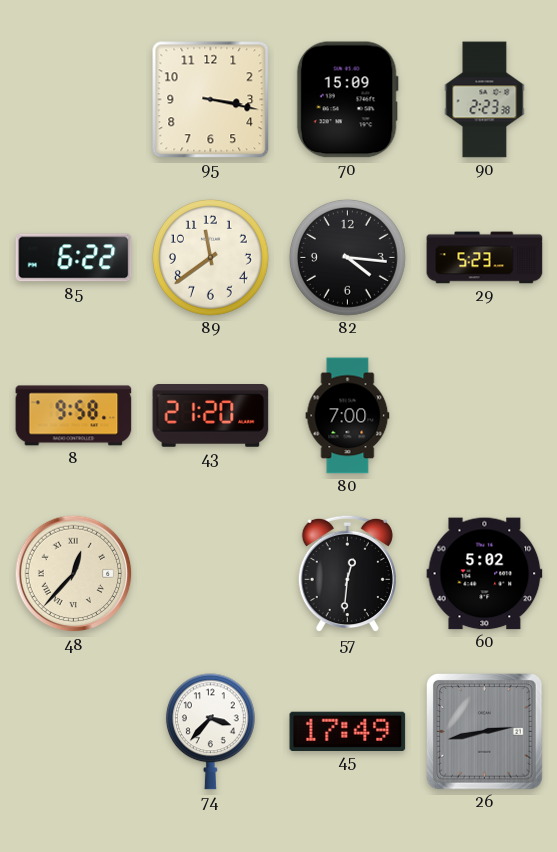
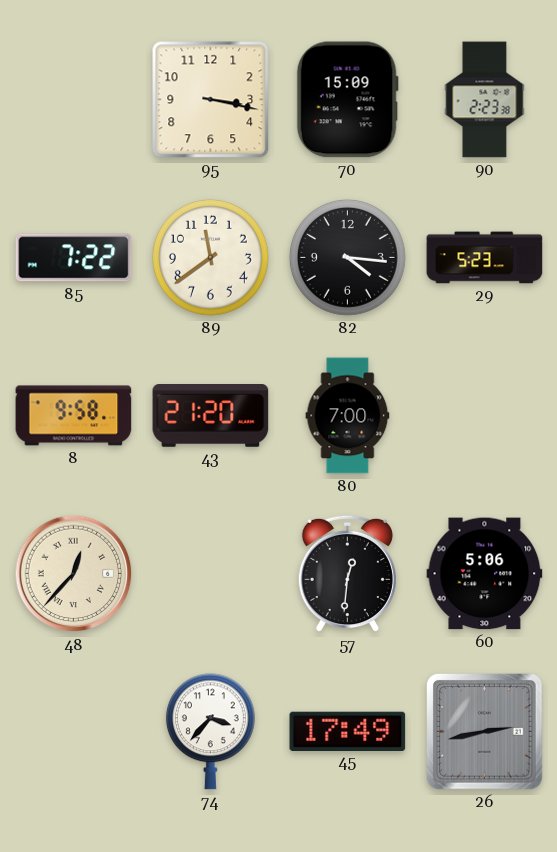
85: 6:22 -> 7:22 (74, 258)
60: 5:02 -> 5:06 (485, 574)
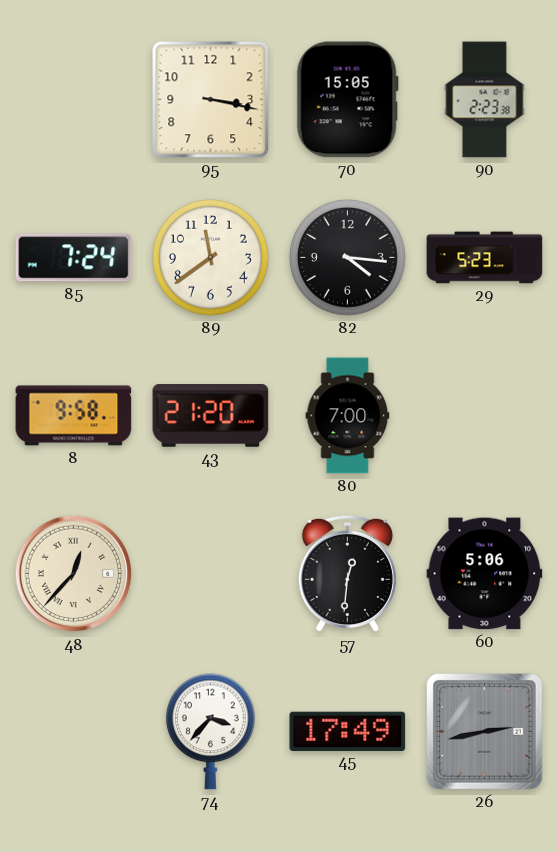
70: 15:09 -> 15:05 (347, 100)
85: 7:22 -> 7:24 (74, 258)
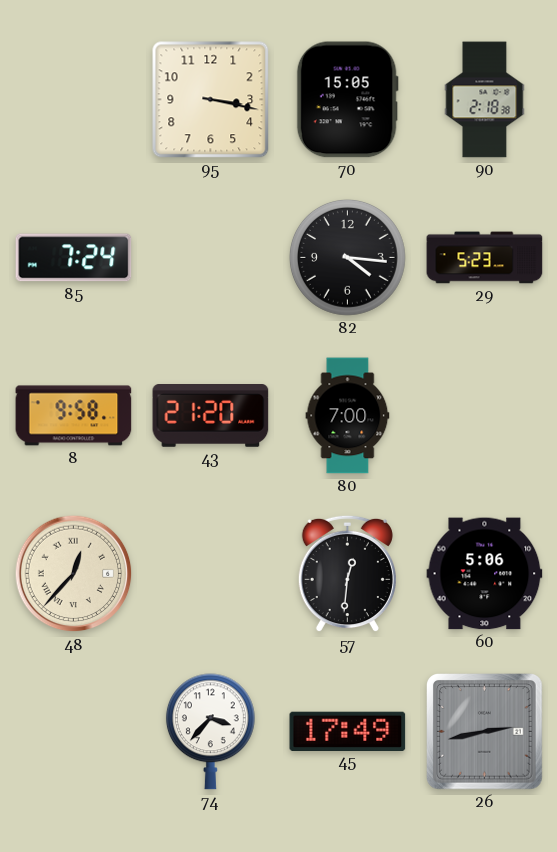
90: 2:23 -> 2:18 (485, 100)
89: 11:39 -> none (210, 257)
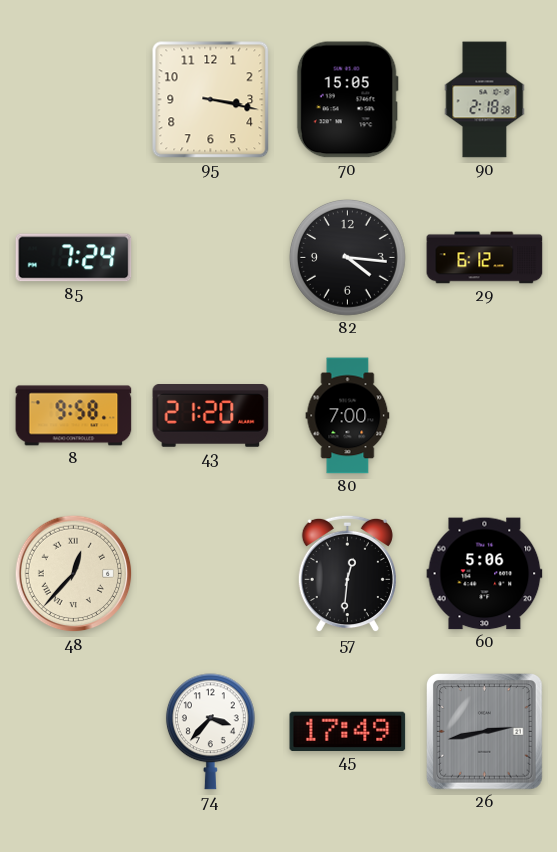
29: 5:23 -> 6:12 (485, 258)
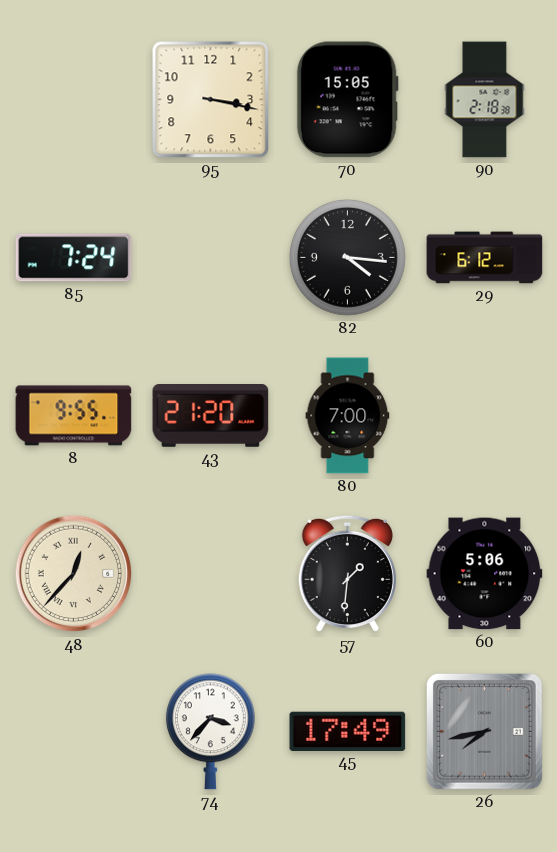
8: 9:58 -> 9:55 (74, 416)
57: 12:31 -> 1:31 (347, 574)
26: 2:43 -> 7:43 (485, 732)
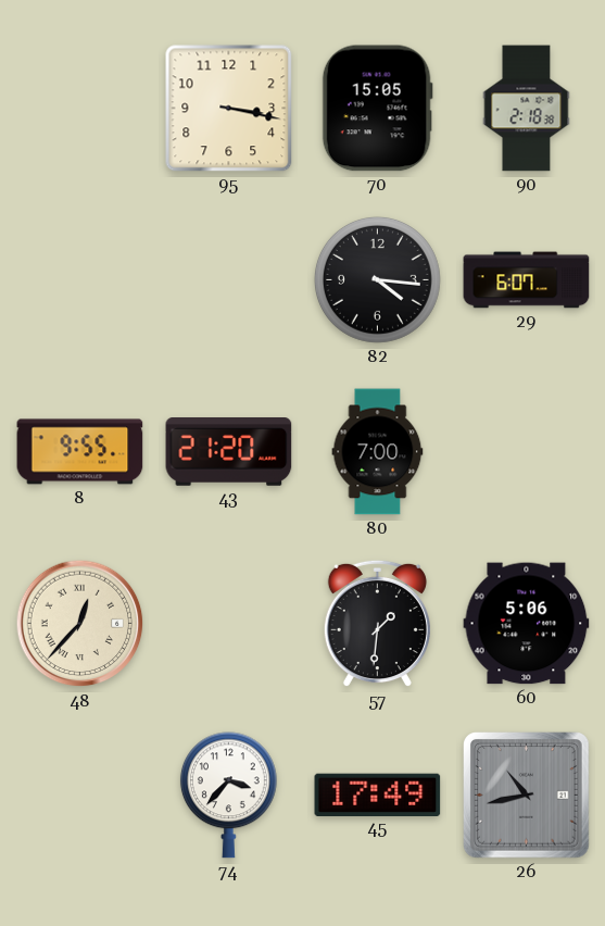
85: 7:24 -> none (74, 258)
29: 6:12 -> 6:07 (527, 280)
26: 7:43 -> 10:43 (527, 796)
